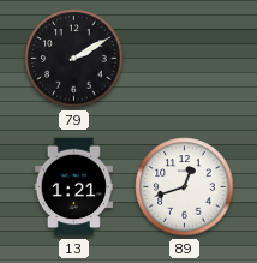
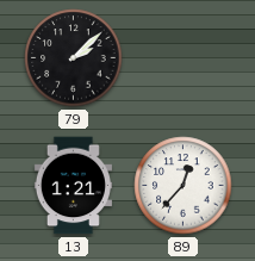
79: 2:10 -> 2:08 (74, 58)
89: 12:42 -> 12:37 (184, 186)
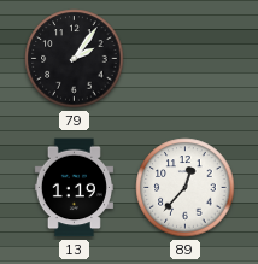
79: 2:08 -> 2:06 (75, 59)
13: 1:21 -> 1:19 (74, 188)
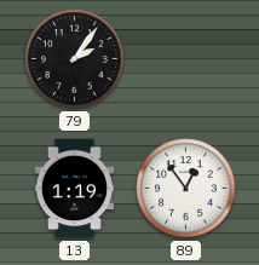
89: 12:37 -> 12:54 (186, 189)
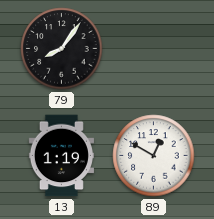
79: 2:06 -> 8:06 (62, 49)
89: 12:54 -> 12:50 (154, 156)
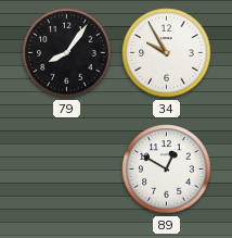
34: none -> 9:55 (167, 53)
13: 1:19 -> none (61, 156)
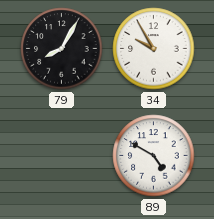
79: 8:06 -> 8:05 (62, 49)
89: 12:50 -> 4:50 (154, 156)
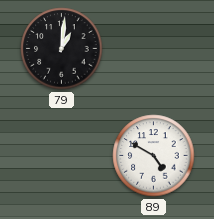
79: 8:05 -> 1:01 (62, 49)
34: 9:55 -> none (154, 49)
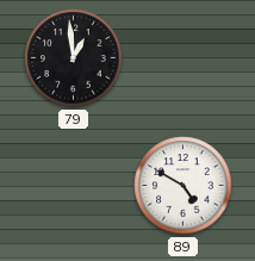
79: 1:01 -> 12:59 (74, 58)
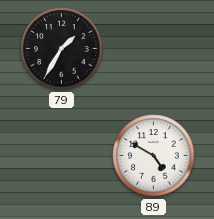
79: 12:59 -> 1:35 (62, 49)
